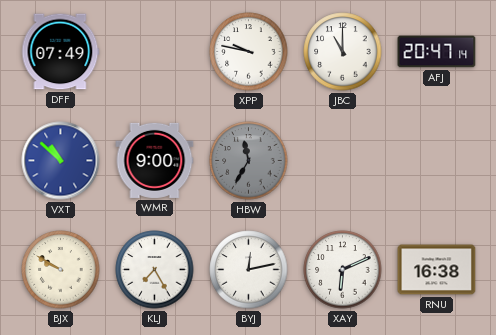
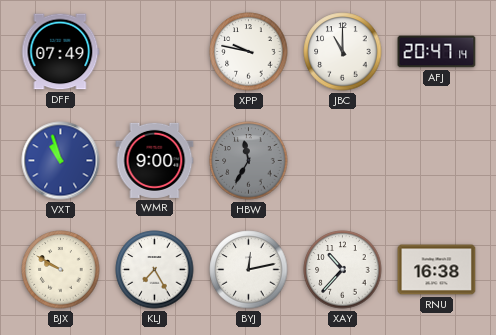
VXT: 10:52 -> 10:57 (61, 161)
XAY: 6:11 -> 10:37 (343, 270)
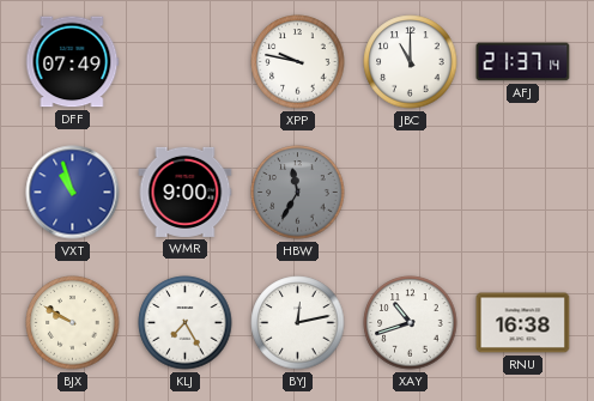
AFJ: 20:47 -> 21:37 (523, 62)
XAY: 10:37 -> 10:42 (411, 323)
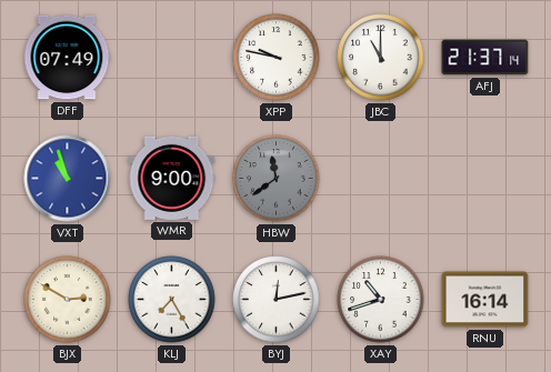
HBW: 11:35 -> 11:39 (277, 179)
BJX: 9:50 -> 2:50 (68, 300)
RNU: 16:38 -> 16:14 (485, 300)
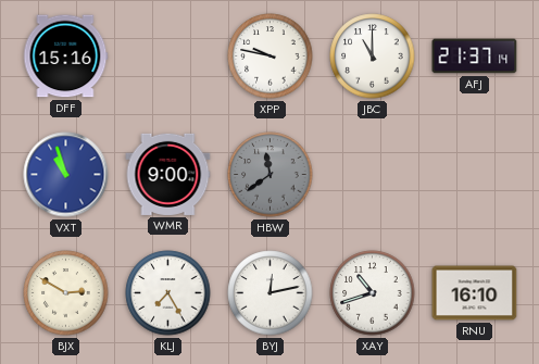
DFF: 07:49 -> 15:16 (66, 57)
RNU: 16:14 -> 16:10 (475, 293)
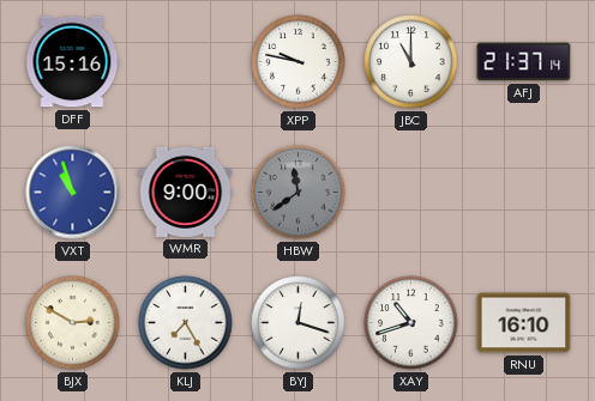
BYJ: 12:13 -> 12:18 (299, 323)
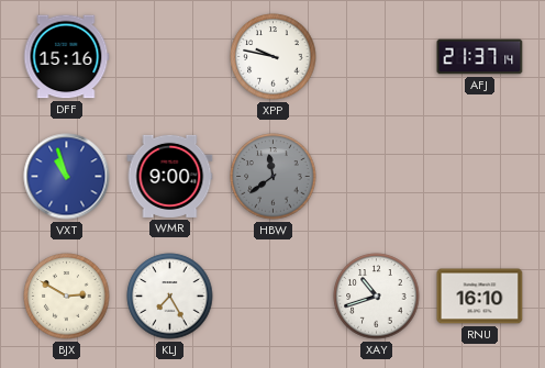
JBC: 11:00 -> none (411, 62)
BYJ: 12:18 -> none (299, 323)
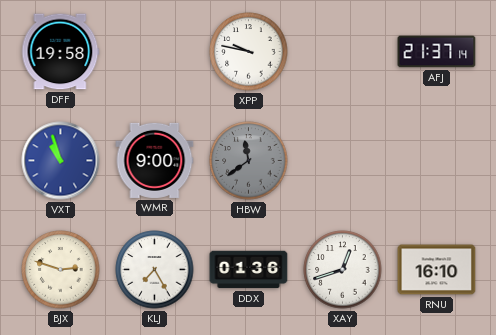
DFF: 15:16 -> 19:58 (61, 52)
BJX: 2:50 -> 2:48 (61, 270)
DDX: none -> 01:36 (249, 270)
XAY: 10:42 -> 12:42 (343, 270)
